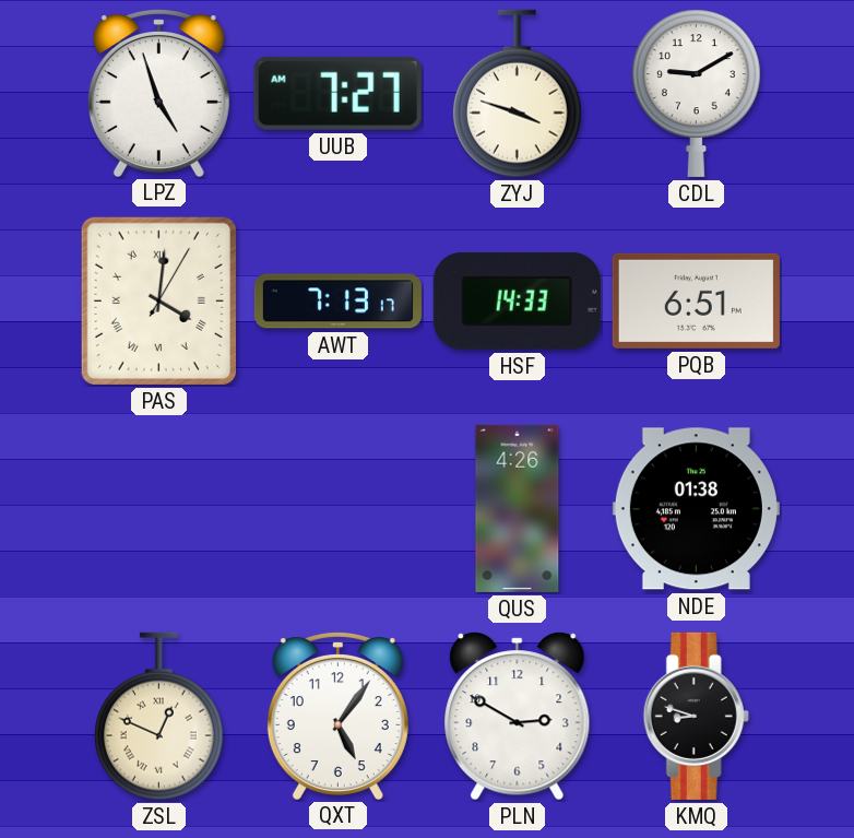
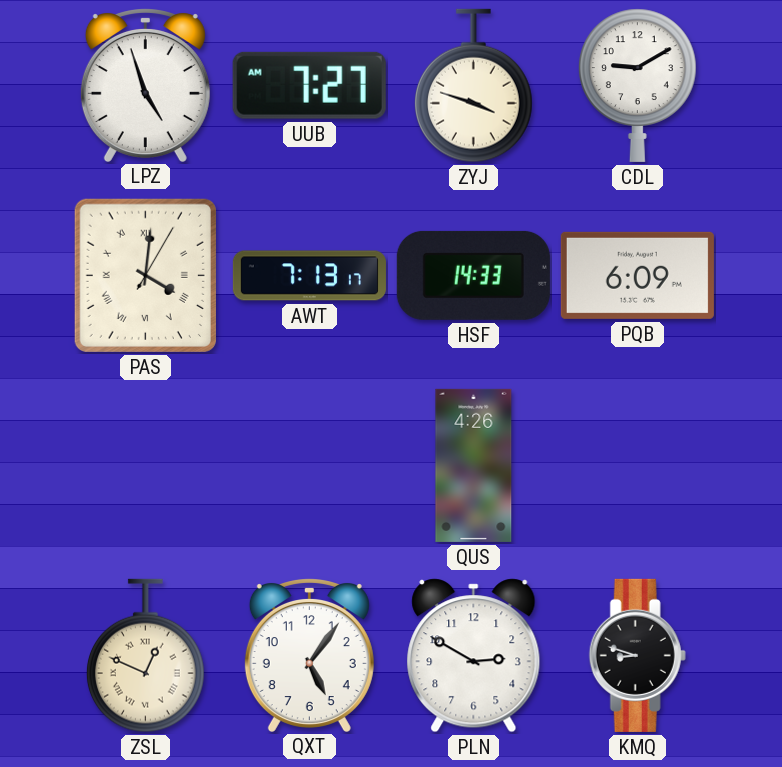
PQB: 6:51 -> 6:09 (637, 275)
NDE: 01:38 -> none (696, 509)
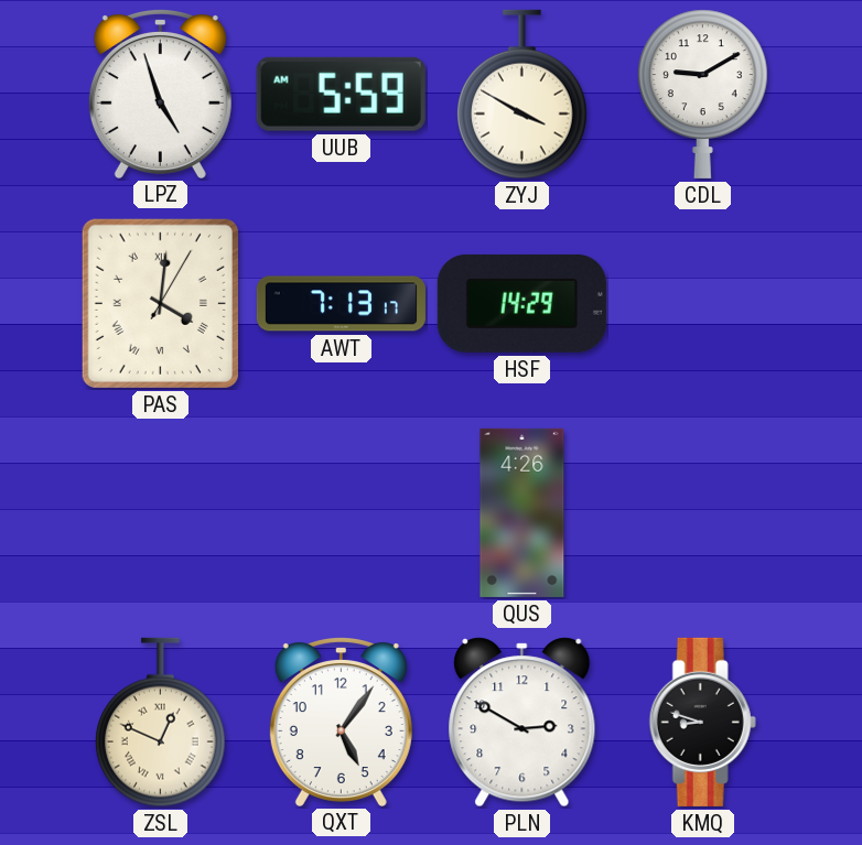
UUB: 7:27 -> 5:59 (341, 94)
ZYJ: 3:48 -> 3:50 (522, 95)
HSF: 14:33 -> 14:29 (521, 303)
PQB: 6:09 -> none (637, 275)
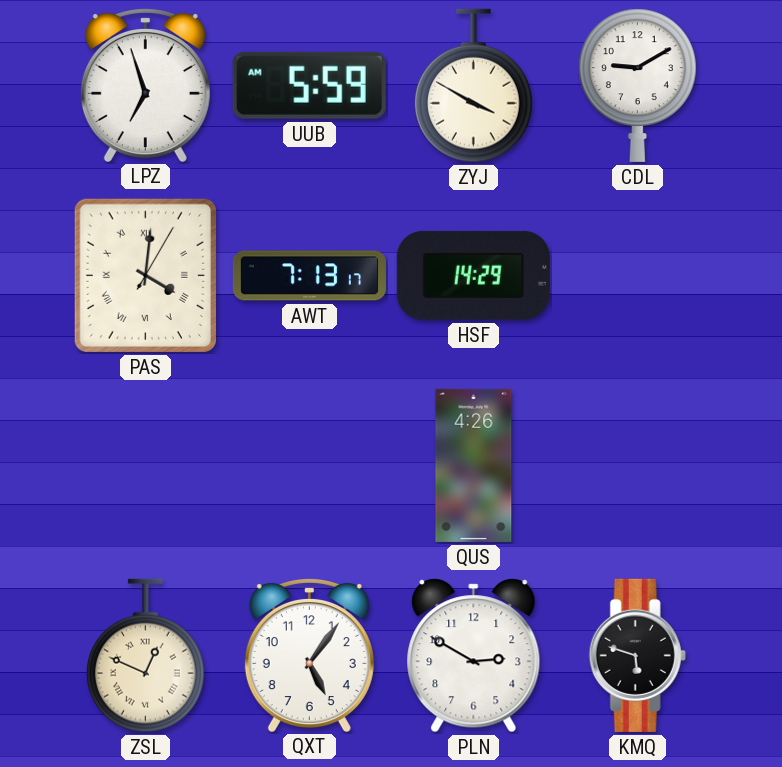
LPZ: 4:57 -> 6:57 (145, 85)
KMQ: 8:48 -> 5:48 (637, 655)
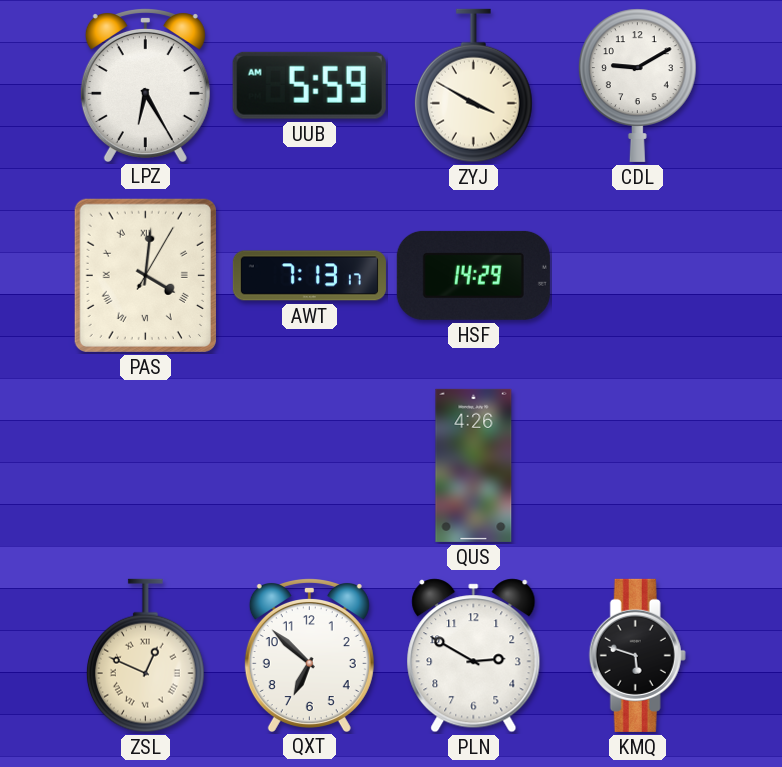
LPZ: 6:57 -> 6:25 (145, 85)
QXT: 5:06 -> 6:52 (309, 655)
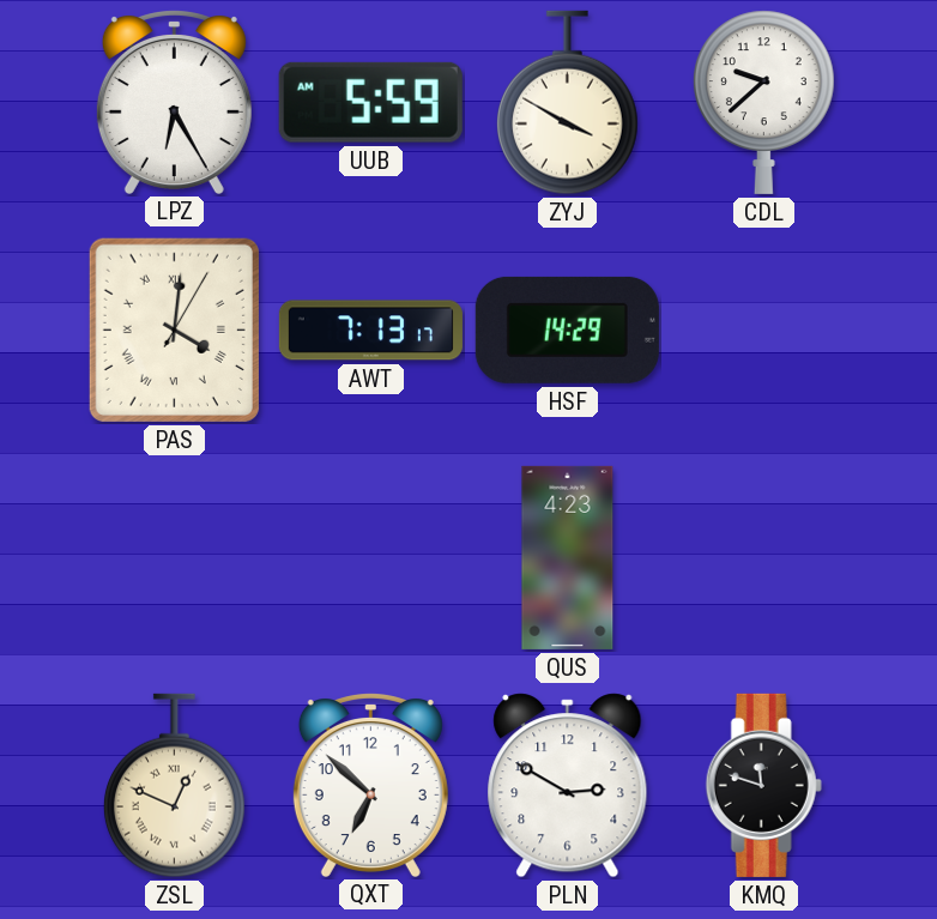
CDL: 9:10 -> 9:38 (764, 102)
QUS: 4:26 -> 4:23 (568, 557)
KMQ: 5:48 -> 11:48 (763, 785)
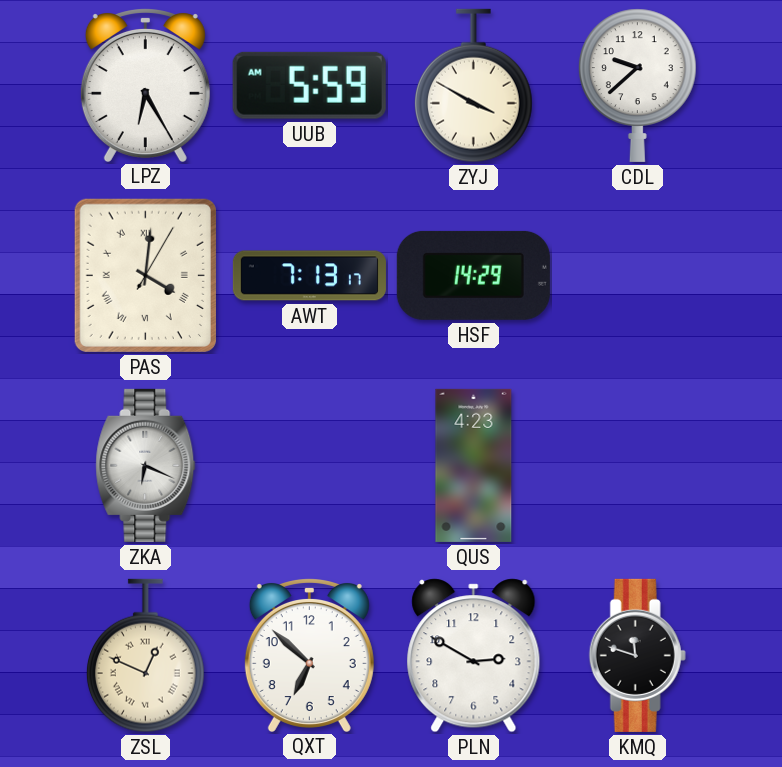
ZKA: none -> 6:19 (146, 465)
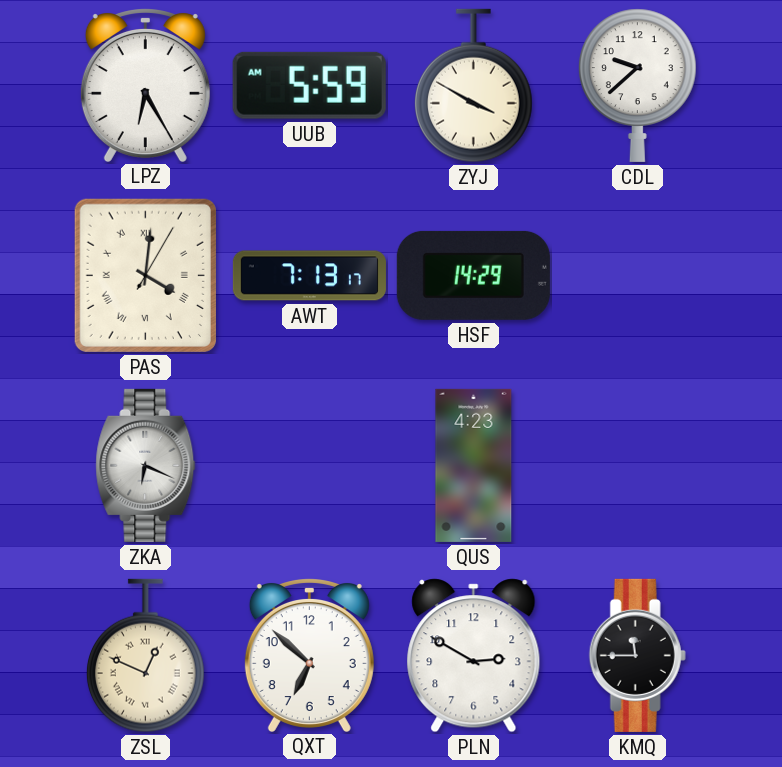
KMQ: 11:48 -> 11:45 (637, 655)
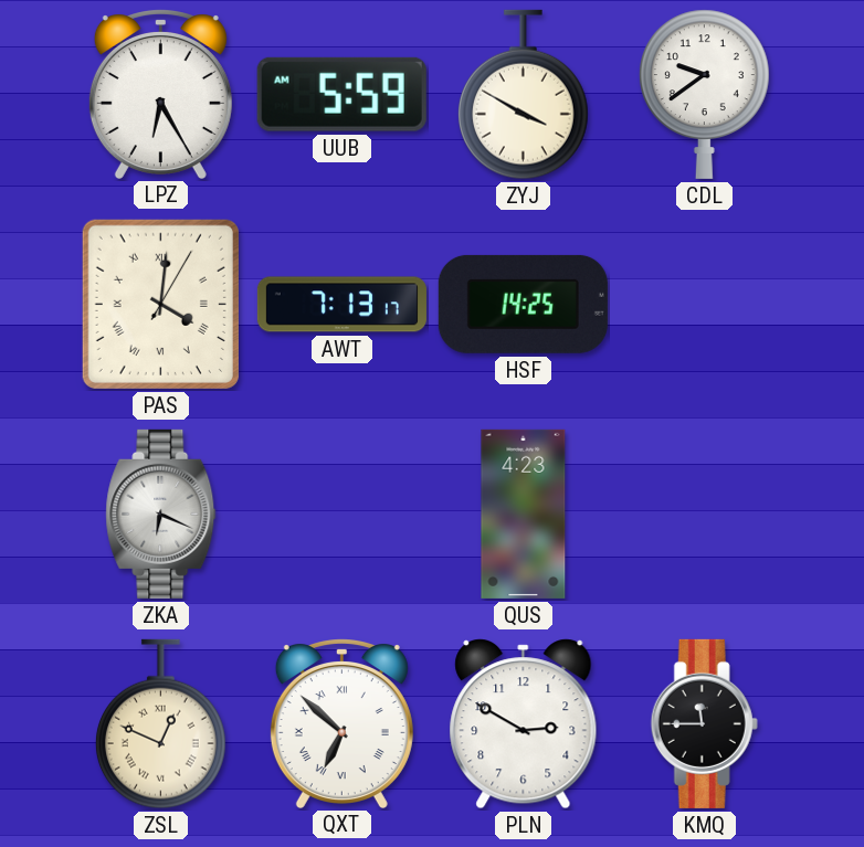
CDL: 9:38 -> 9:39 (705, 94)
HSF: 14:29 -> 14:25 (523, 304)
QXT numerals: Arabic -> Roman (341, 723)
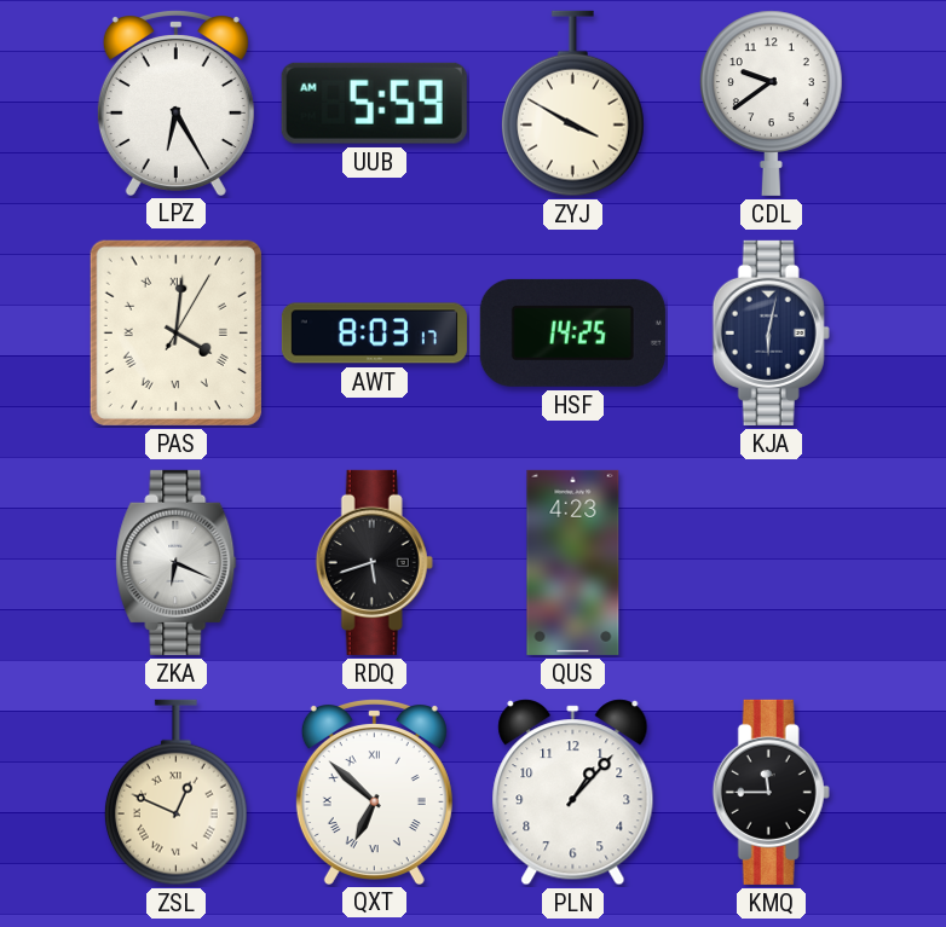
AWT: 7:13 -> 8:03 (374, 334)
KJA: none -> 6:02 (771, 332)
RDQ: none -> 5:42 (374, 562)
PLN: 2:50 -> 1:07 (573, 793)
